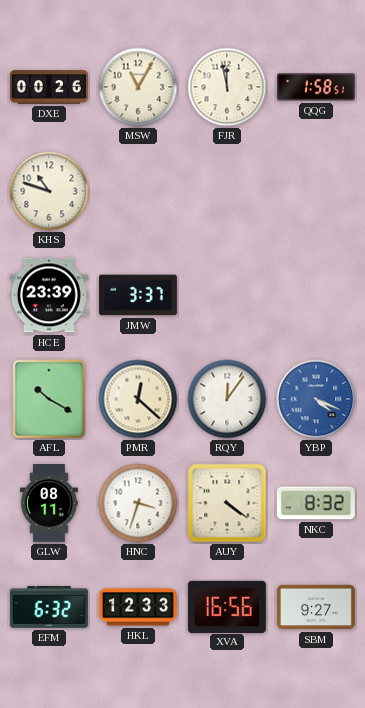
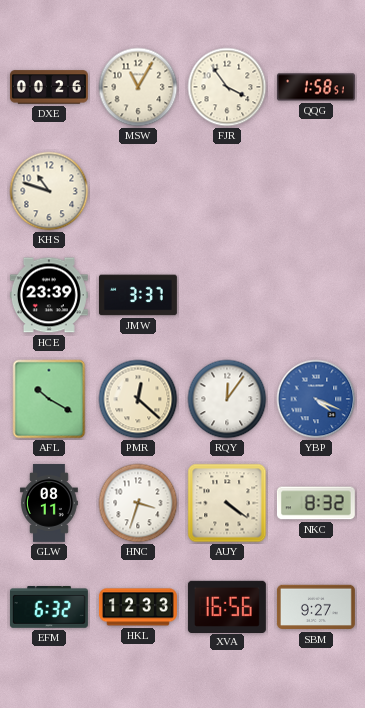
FJR: 11:58 -> 3:54 (227, 87)
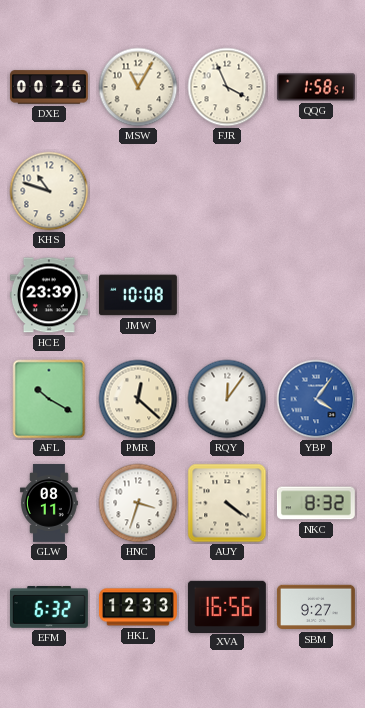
FJR: 3:54 -> 3:56 (227, 87)
JMW: 3:37 -> 10:08 (138, 295)
YBP: 4:19 -> 4:06 (316, 399)
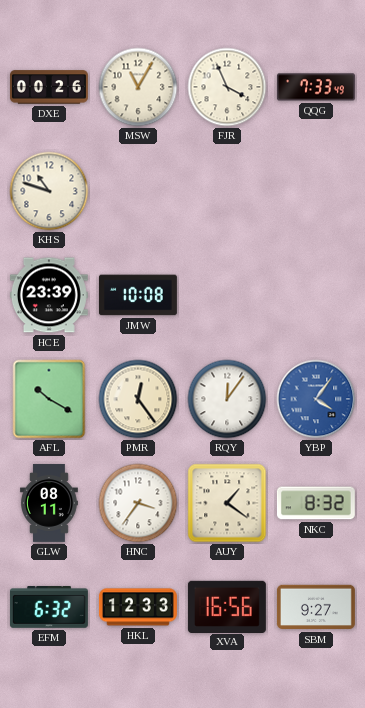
QQG: 1:58 -> 7:33 (316, 87)
PMR: 12:22 -> 12:24 (138, 399)
HNC: 3:33 -> 3:36 (138, 503)
AUY: 4:21 -> 1:21 (227, 503)
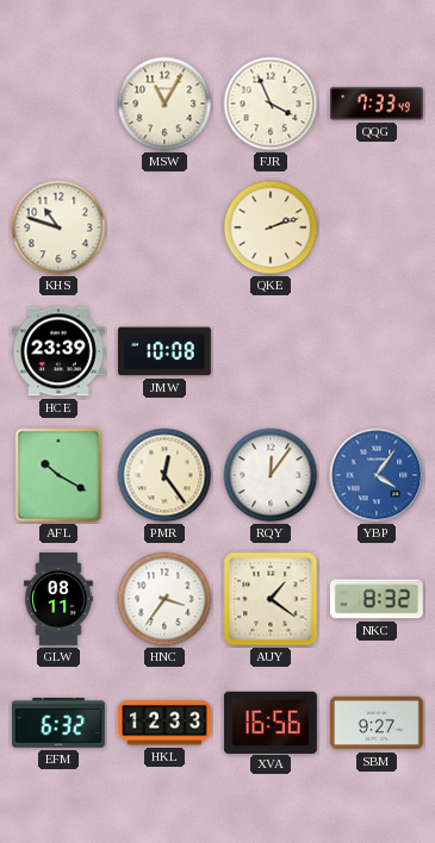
DXE: 00:26 -> none (49, 87)
QKE: none -> 2:12 (271, 227)
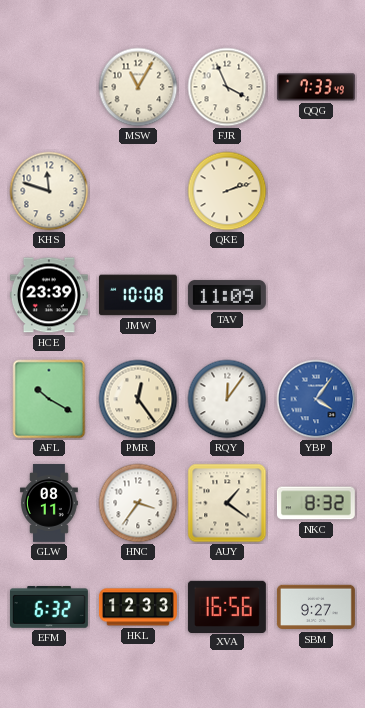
KHS: 10:48 -> 11:48 (49, 191)
TAV: none -> 11:09 (227, 295)
